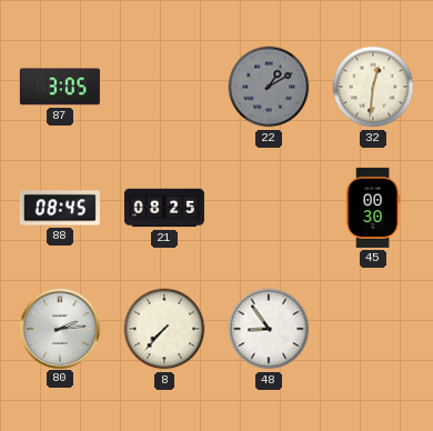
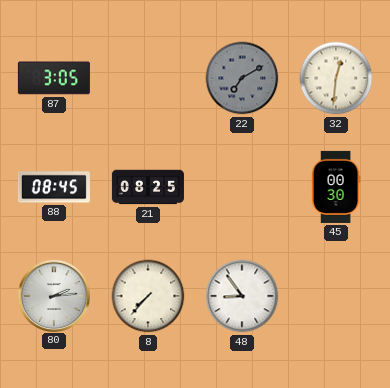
22: 1:10 -> 7:10 (242, 78)
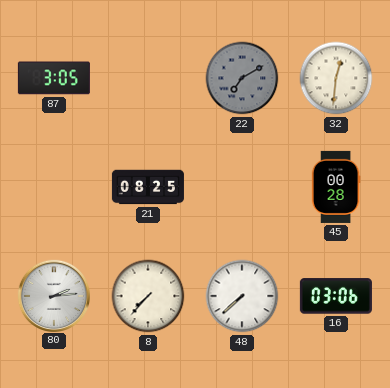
88: 08:45 -> none (54, 187)
45: 00:30 -> 00:28 (336, 187)
48: 8:54 -> 7:38 (242, 296)
16: none -> 03:06 (336, 296)
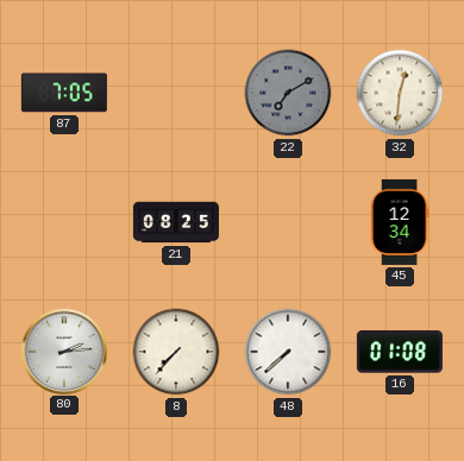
87: 3:05 -> 7:05 (64, 93)
45: 00:28 -> 12:34 (400, 222)
16: 03:06 -> 01:08 (400, 352)
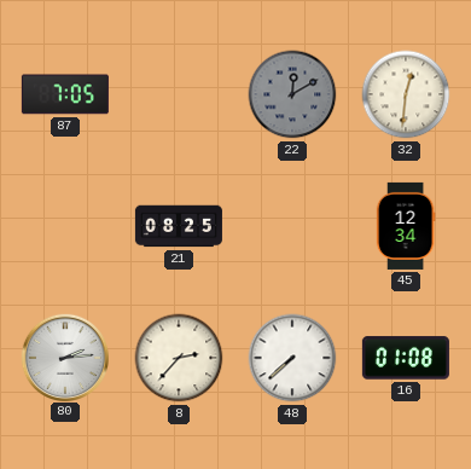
22: 7:10 -> 12:10 (292, 94)
8: 7:37 -> 2:37 (179, 358)
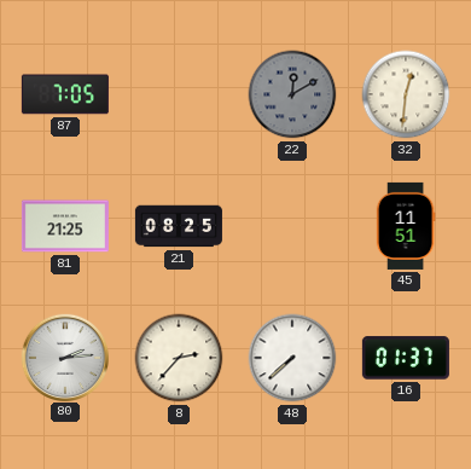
81: none -> 21:25 (65, 226)
45: 12:34 -> 11:51 (406, 226)
16: 01:08 -> 01:37 (406, 358)
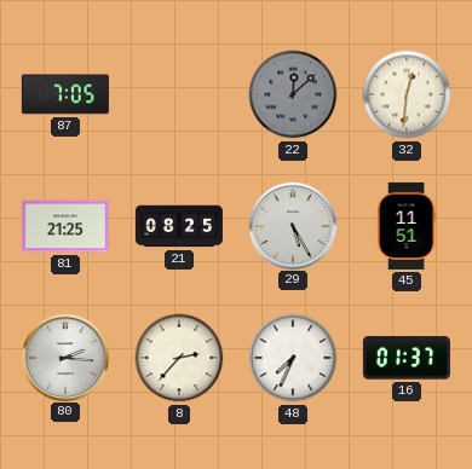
22: 12:10 -> 12:08 (293, 94)
29: none -> 5:25 (292, 225)
80: 2:14 -> 2:16 (64, 357)
48: 7:38 -> 7:34 (293, 358)
